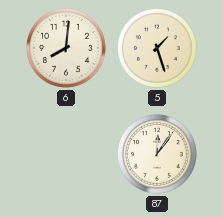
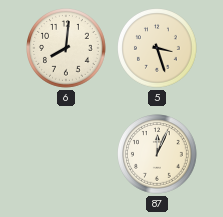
5: 1:27 -> 3:27 (158, 49)
87: 12:06 -> 12:04 (158, 155)
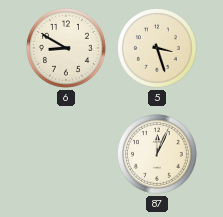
6: 8:01 -> 8:50 (67, 49)
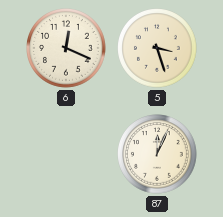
6: 8:50 -> 12:19 (67, 49)
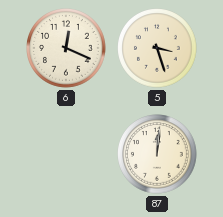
87: 12:04 -> 12:01 (158, 155)
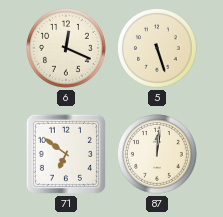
5: 3:27 -> 5:27 (158, 49)
71: none -> 6:51 (66, 154)
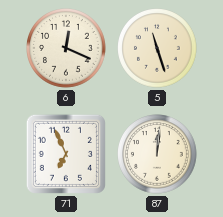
5: 5:27 -> 11:27 (158, 49)
71: 6:51 -> 6:56 (66, 154)
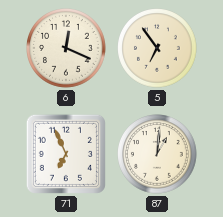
5: 11:27 -> 6:54 (158, 49)
87: 12:01 -> 1:01 (158, 155)
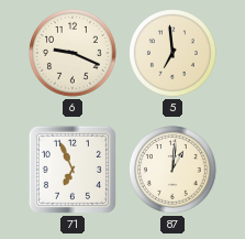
6: 12:19 -> 9:19 (74, 54)
5: 6:54 -> 6:59 (174, 54)
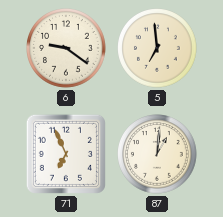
6: 9:19 -> 9:21 (67, 49)
